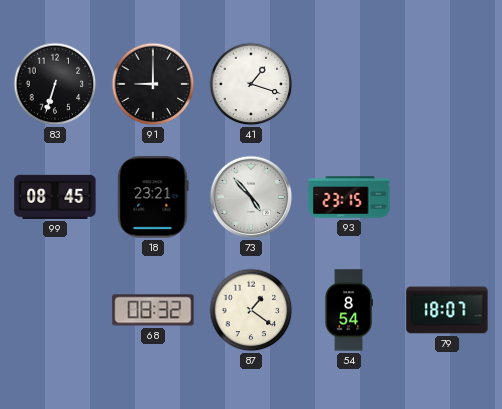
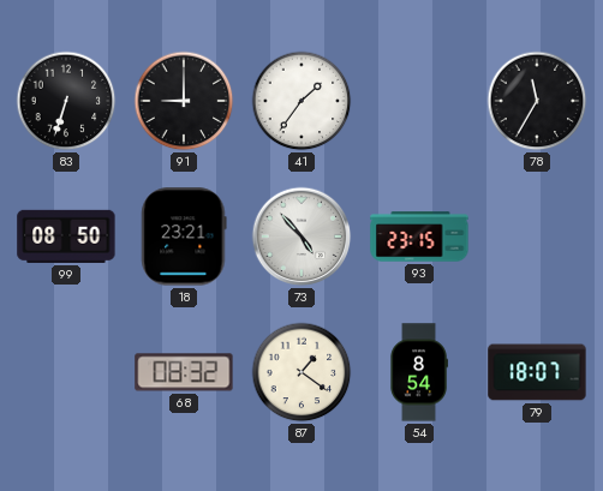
41: 1:18 -> 1:36 (301, 101)
78: none -> 11:35 (537, 101)
99: 08:45 -> 08:50 (66, 236)
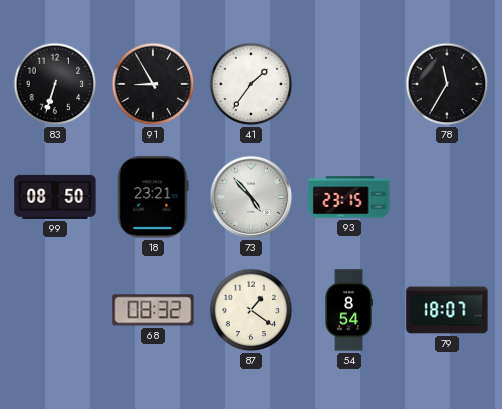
91: 9:00 -> 8:55 (153, 84)
